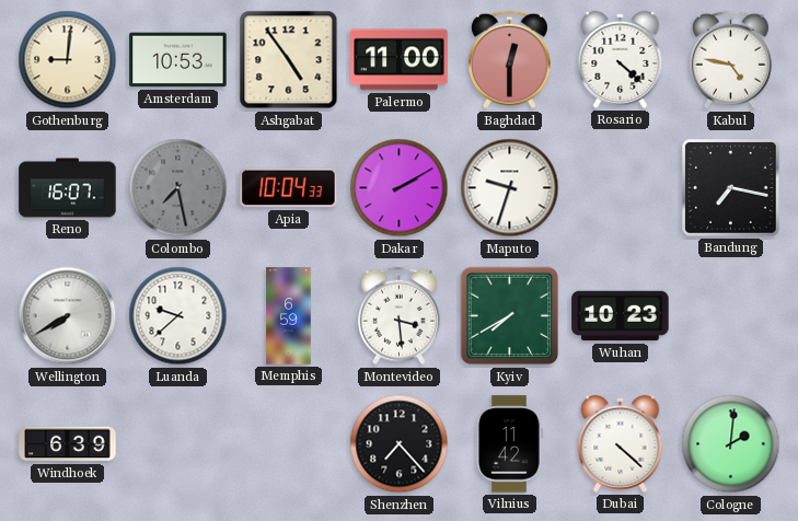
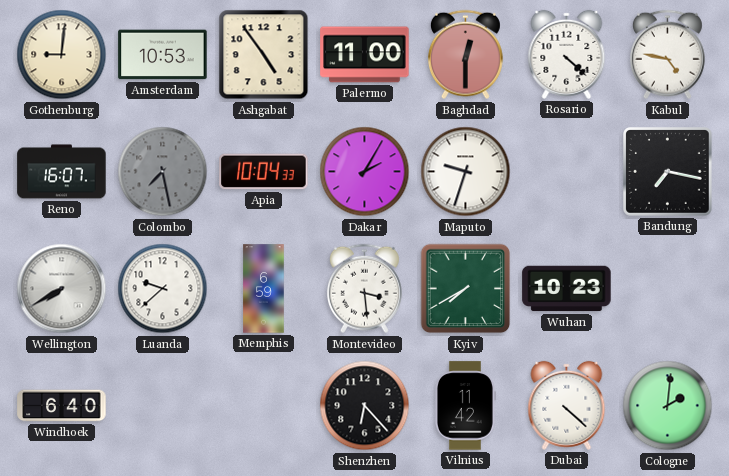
Dakar: 2:10 -> 2:05 (365, 172)
Windhoek: 6:39 -> 6:40 (62, 406)
Shenzhen: 7:23 -> 6:23 (365, 406)
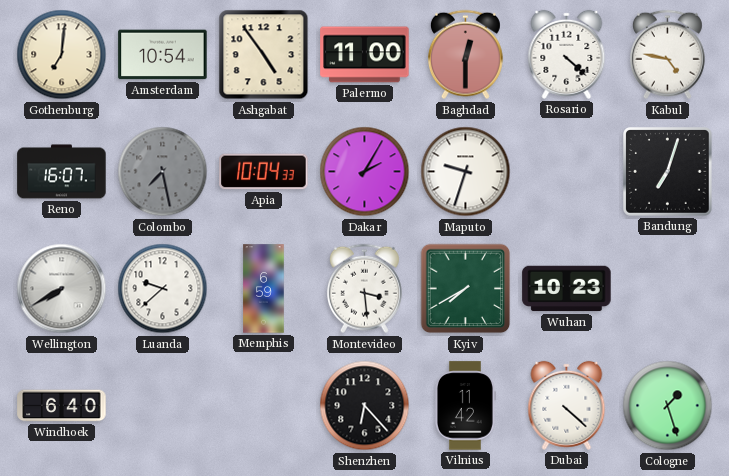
Gothenburg: 9:01 -> 7:01 (62, 55)
Amsterdam: 10:53 -> 10:54 (163, 55)
Bandung: 7:17 -> 7:03 (668, 172)
Cologne: 2:01 -> 1:27 (668, 406)
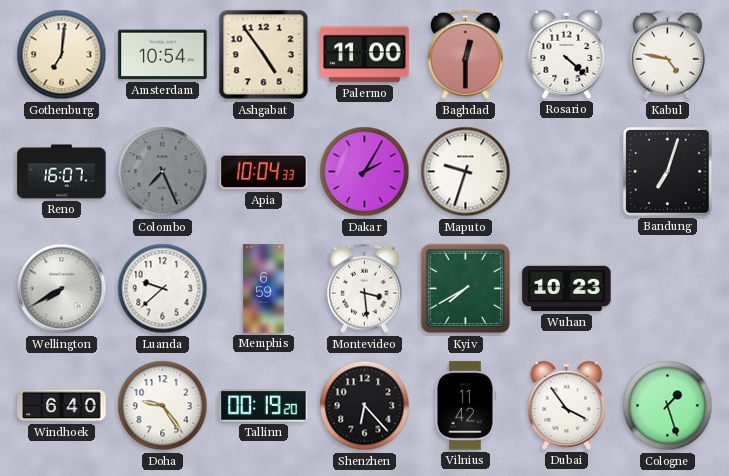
Colombo: 7:28 -> 7:26 (163, 172)
Doha: none -> 9:24 (163, 406)
Tallinn: none -> 00:19 (264, 406)
Dubai: 4:22 -> 3:54 (567, 405)
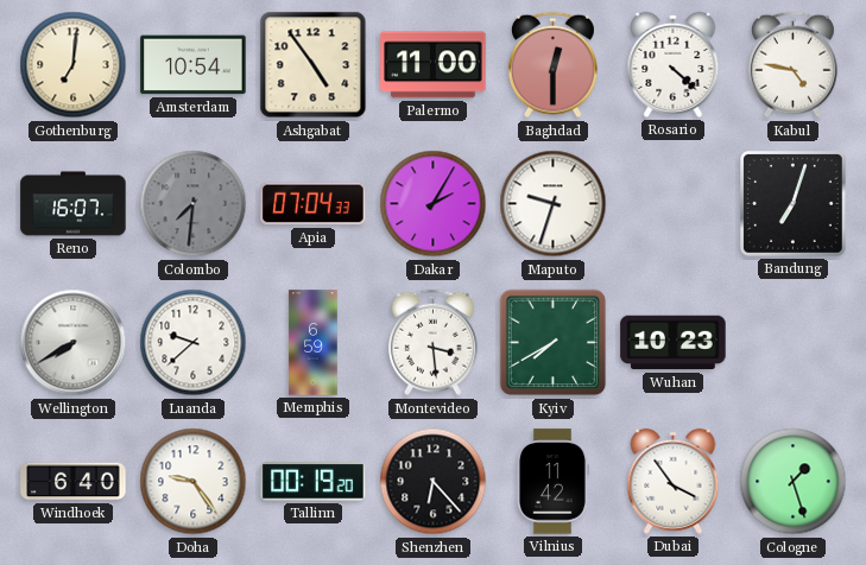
Colombo: 7:26 -> 7:31 (194, 204)
Apia: 10:04 -> 07:04 (314, 204)
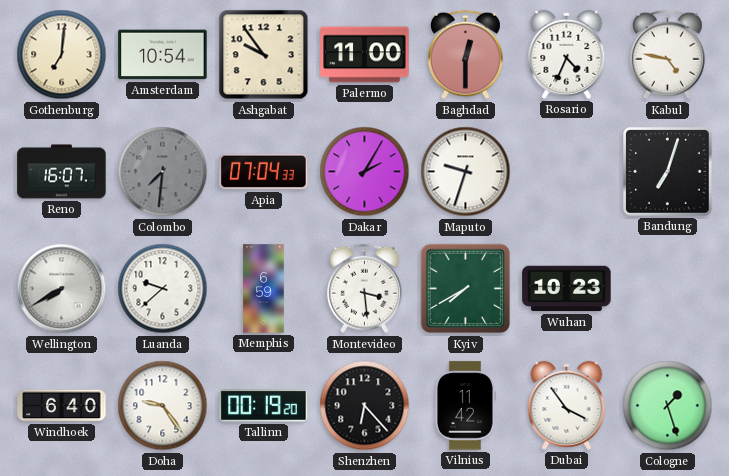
Ashgabat: 4:54 -> 9:54 (264, 55)
Rosario: 4:22 -> 4:34 (567, 54)
